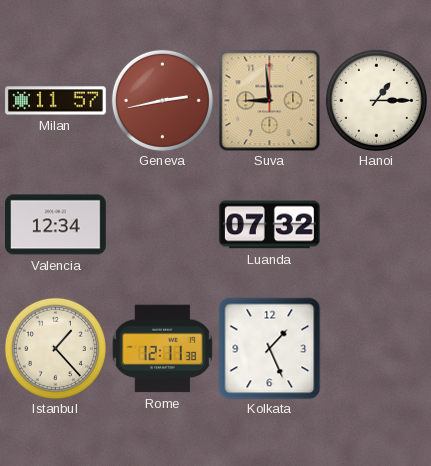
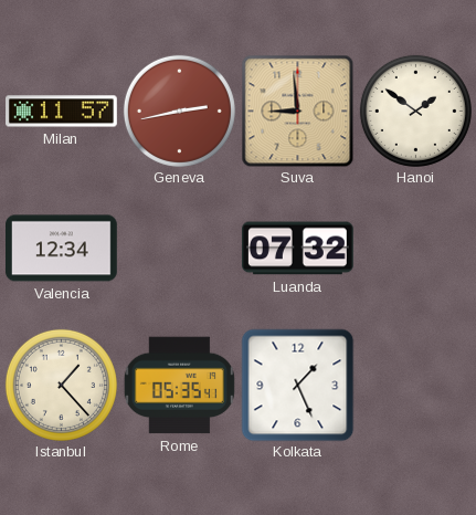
Hanoi: 1:15 -> 1:51 (415, 111)
Rome: 12:11 -> 05:35 (179, 386)
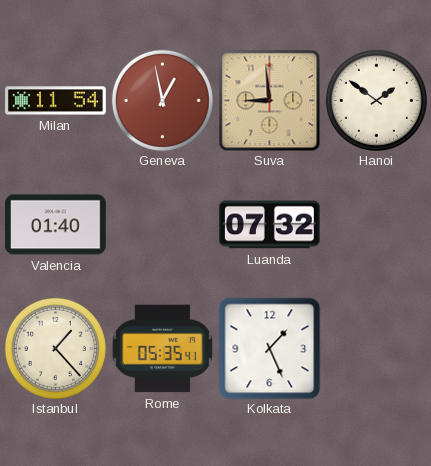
Milan: 11:57 -> 11:54 (56, 101)
Geneva: 2:43 -> 12:58 (162, 100)
Valencia: 12:34 -> 01:40 (56, 225)
